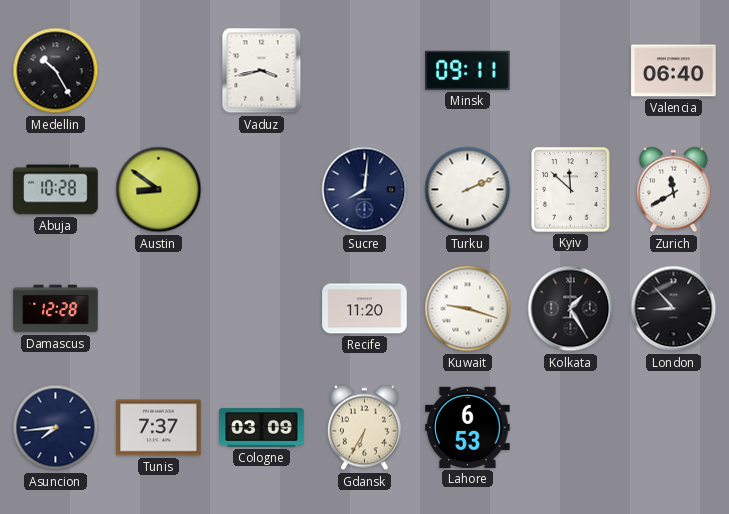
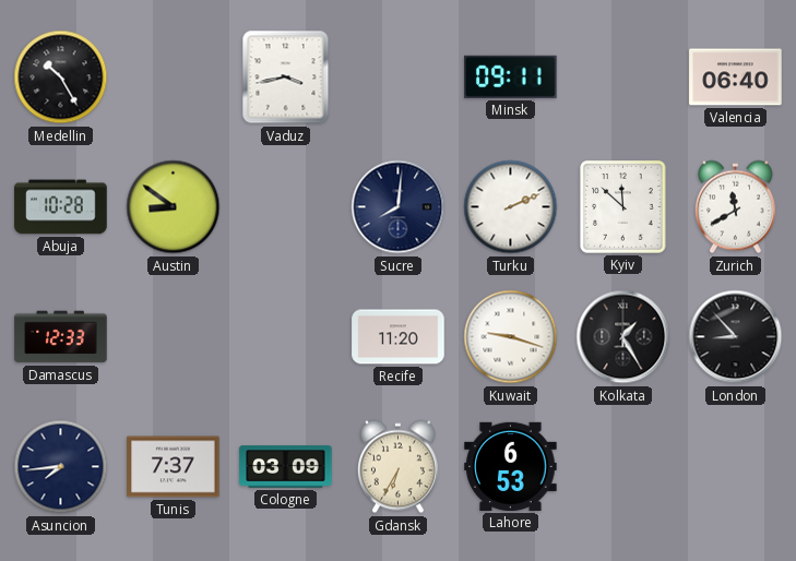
Damascus: 12:28 -> 12:33 (61, 337)
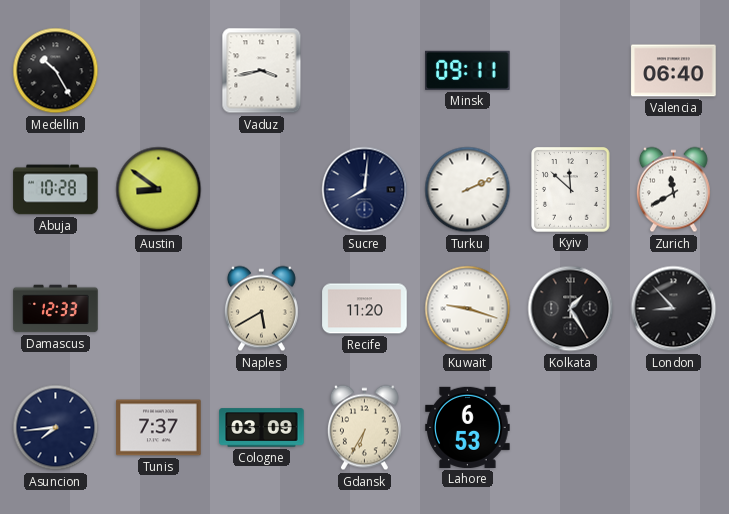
Naples: none -> 5:40 (261, 309)
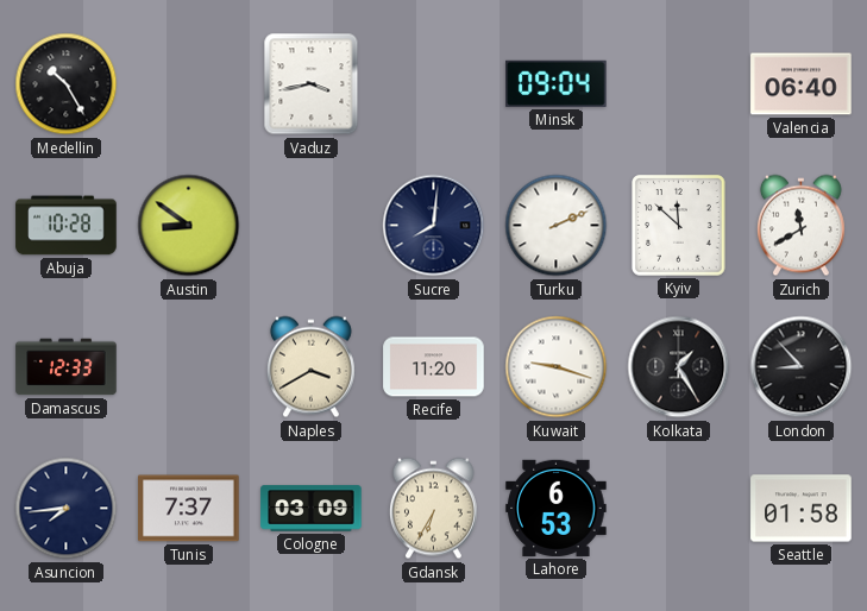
Minsk: 09:11 -> 09:04 (557, 83)
Naples: 5:40 -> 3:40 (310, 367)
Seattle: none -> 01:58 (802, 509)
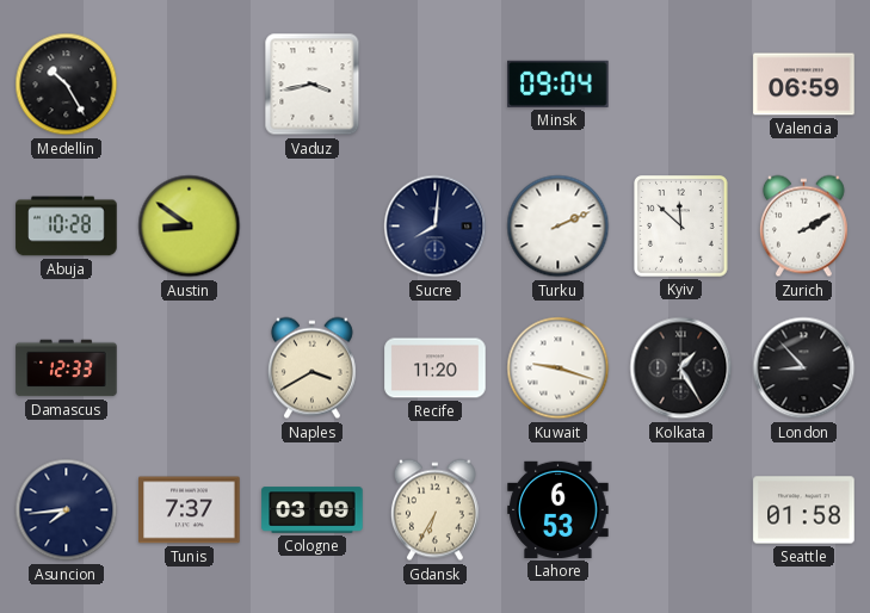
Valencia: 06:40 -> 06:59 (804, 85)
Zurich: 11:40 -> 2:10 (803, 227)
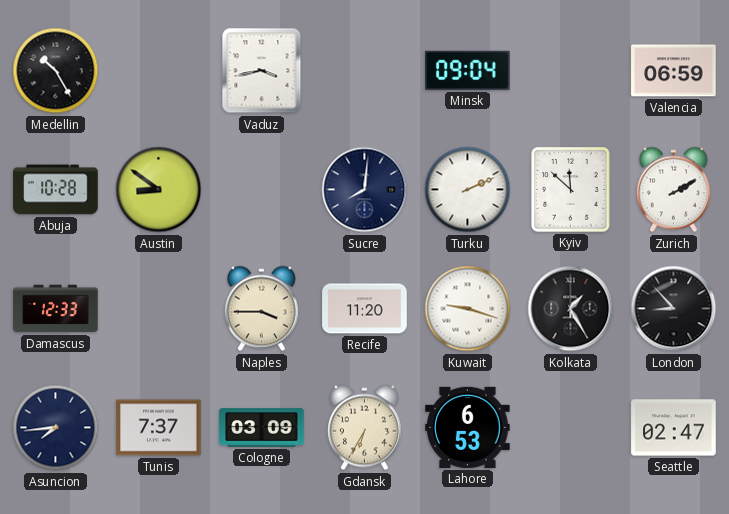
Naples: 3:40 -> 3:45 (261, 309)
Seattle: 01:58 -> 02:47 (674, 428)
